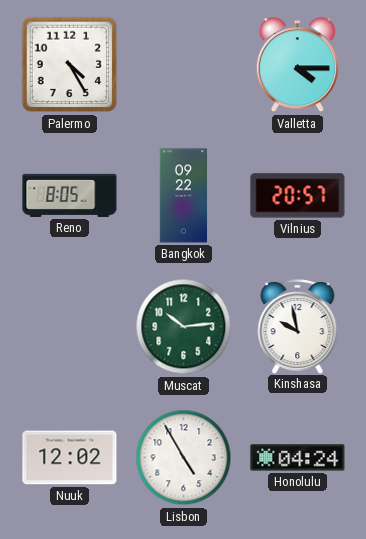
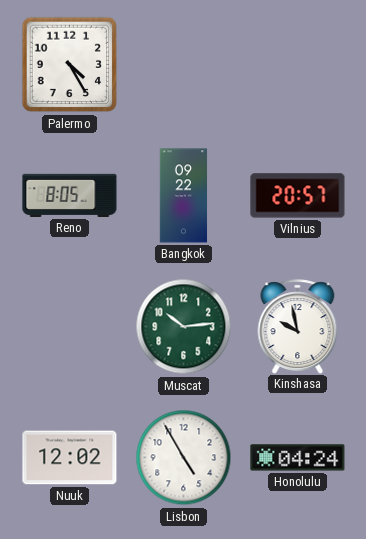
Valletta: 4:15 -> none (297, 65)
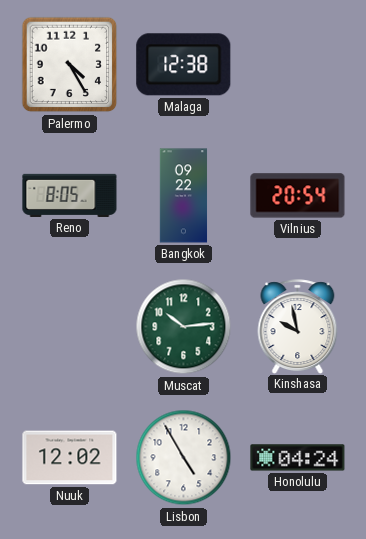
Malaga: none -> 12:38 (184, 65)
Vilnius: 20:57 -> 20:54 (298, 196)
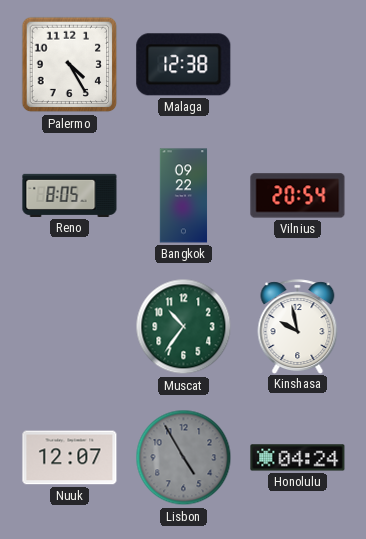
Muscat: 10:14 -> 10:36 (184, 327)
Nuuk: 12:02 -> 12:07 (70, 458)
Lisbon dial: white -> grey (184, 458)
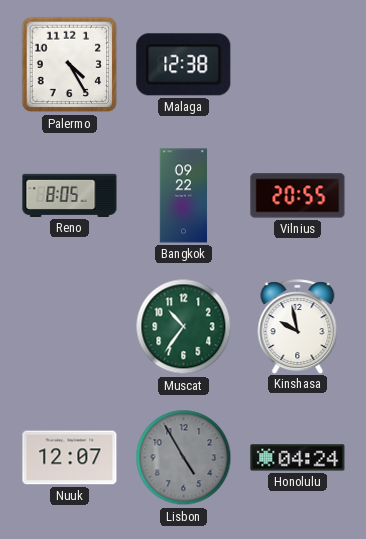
Vilnius: 20:54 -> 20:55 (298, 196)
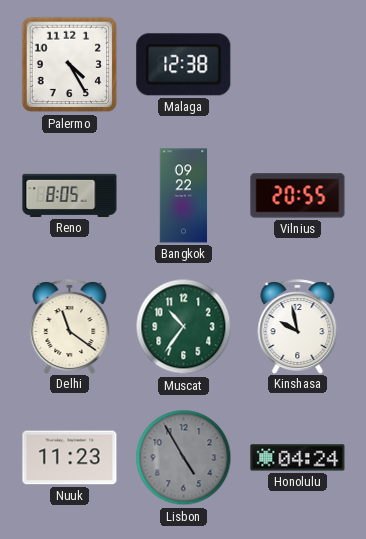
Delhi: none -> 11:21 (70, 326)
Nuuk: 12:07 -> 11:23 (70, 458)
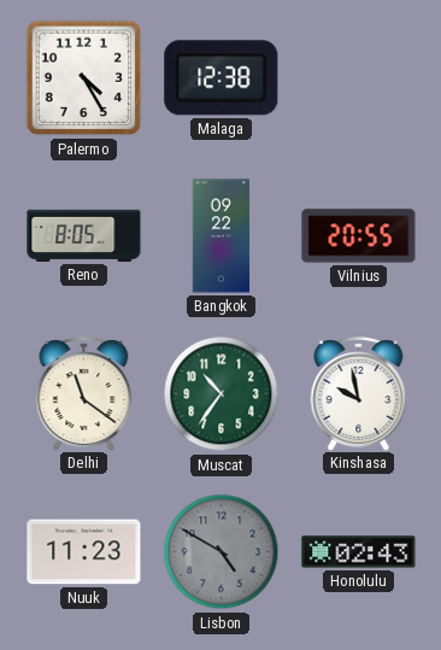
Lisbon: 4:55 -> 4:50 (222, 552)
Honolulu: 04:24 -> 02:43 (359, 552)
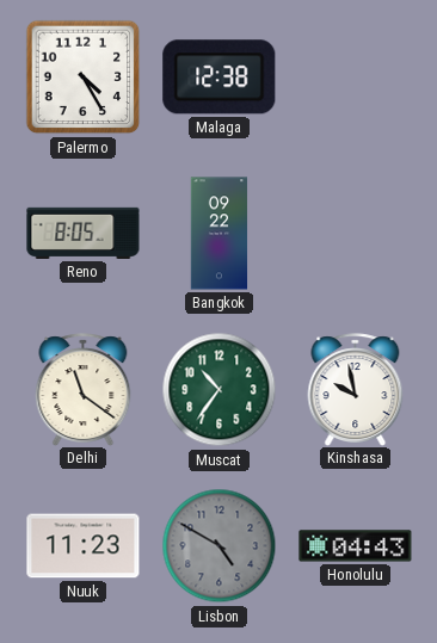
Vilnius: 20:55 -> none (359, 236)
Honolulu: 02:43 -> 04:43 (356, 546)
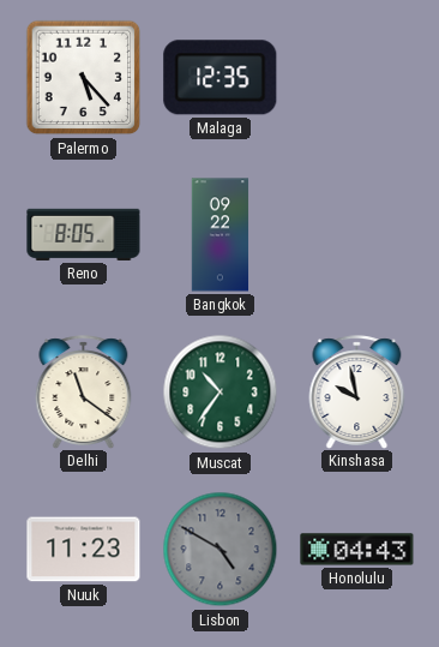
Palermo: 4:25 -> 5:23 (84, 78)
Malaga: 12:38 -> 12:35 (221, 78)
